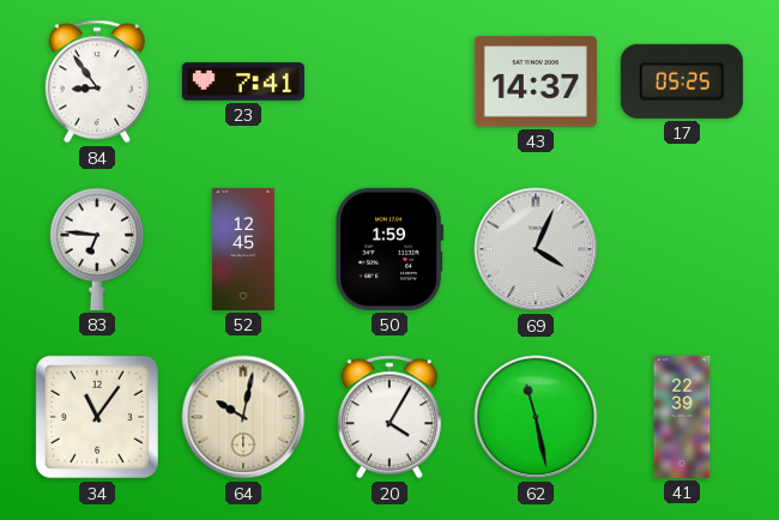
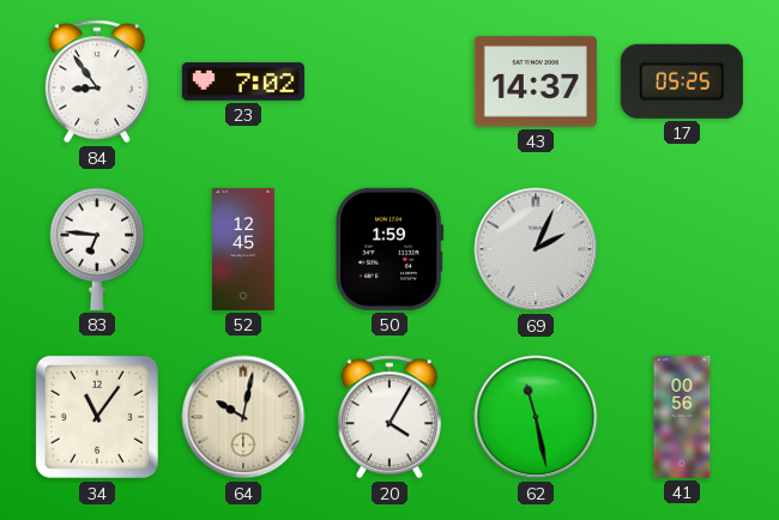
23: 7:41 -> 7:02 (243, 81)
69: 4:04 -> 2:04 (536, 249)
41: 22:39 -> 00:56 (682, 417)
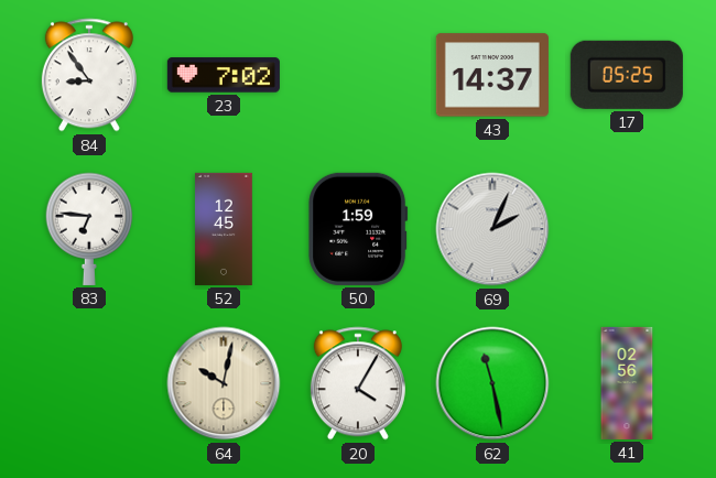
34: 11:06 -> none (97, 417)
41: 00:56 -> 02:56 (627, 383)
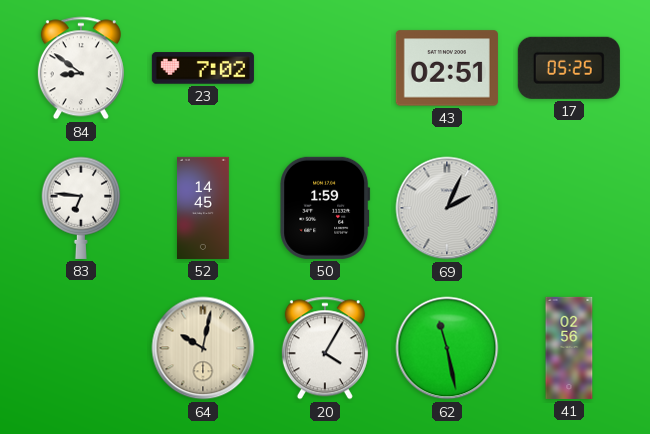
84: 8:54 -> 8:51 (81, 68)
43: 14:37 -> 02:51 (447, 68)
52: 12:45 -> 14:45 (204, 208)
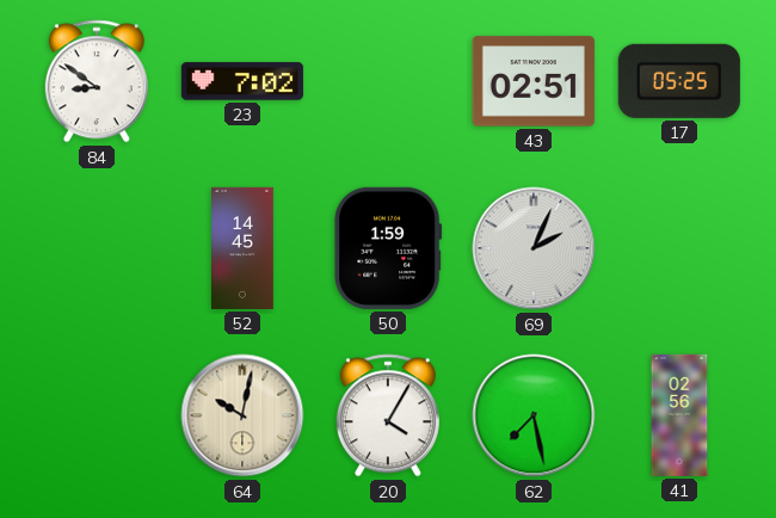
83: 6:46 -> none (81, 208)
62: 11:28 -> 7:28 (534, 415)
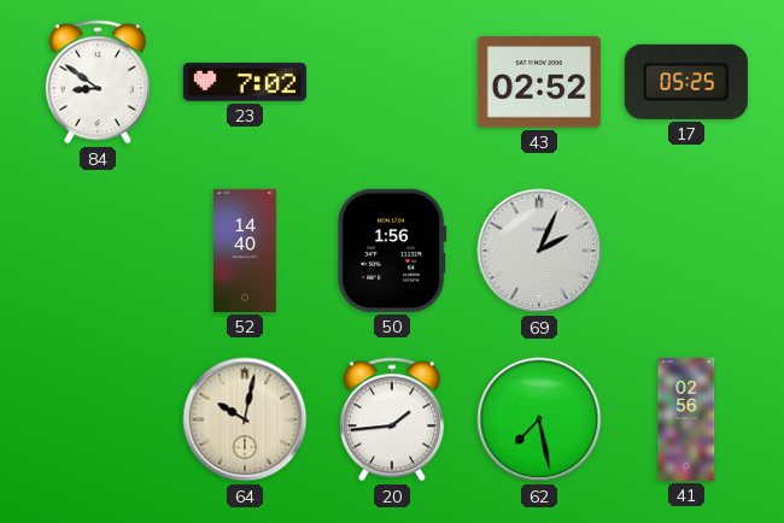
43: 02:51 -> 02:52 (539, 82)
52: 14:45 -> 14:40 (246, 251)
50: 1:59 -> 1:56 (392, 251)
20: 4:05 -> 1:44 (392, 419)
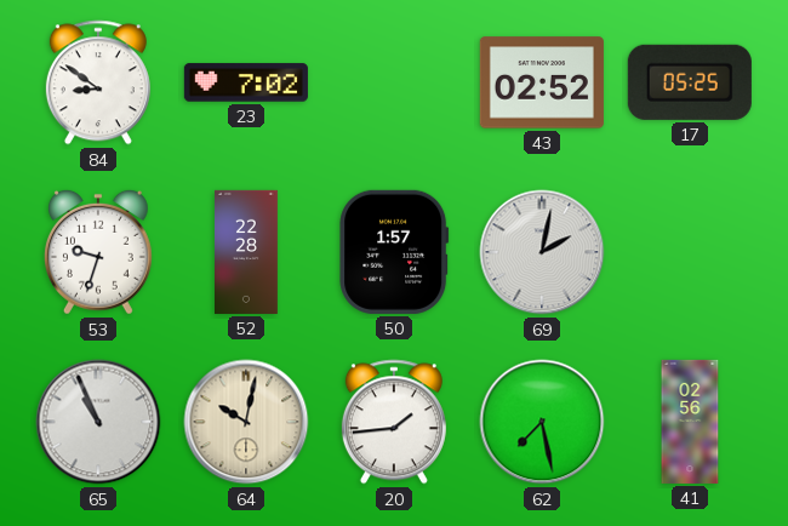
53: none -> 9:33 (98, 252)
52: 14:40 -> 22:28 (247, 252)
50: 1:56 -> 1:57 (394, 252)
69: 2:04 -> 2:02 (542, 252)
65: none -> 10:56 (98, 422)
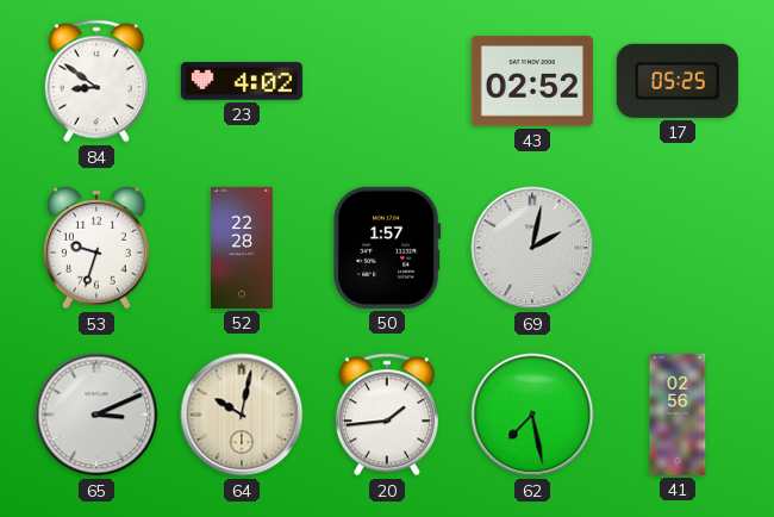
23: 7:02 -> 4:02 (242, 81)
65: 10:56 -> 3:11 (96, 415)
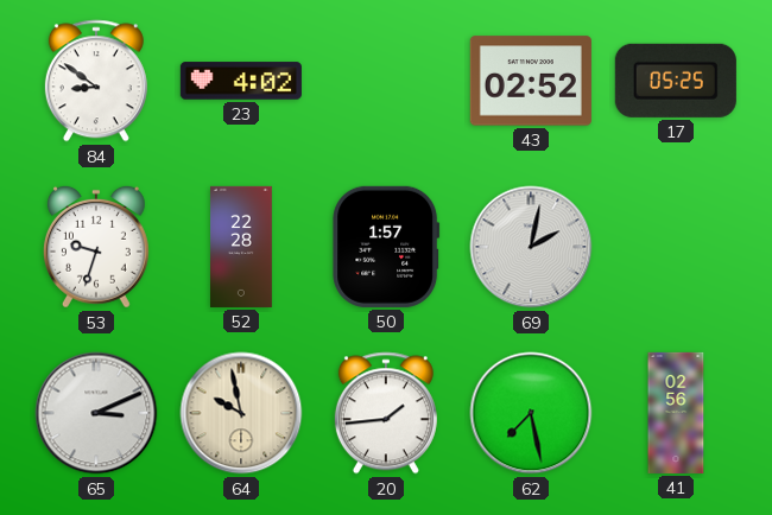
64: 10:02 -> 9:58 (241, 413)
